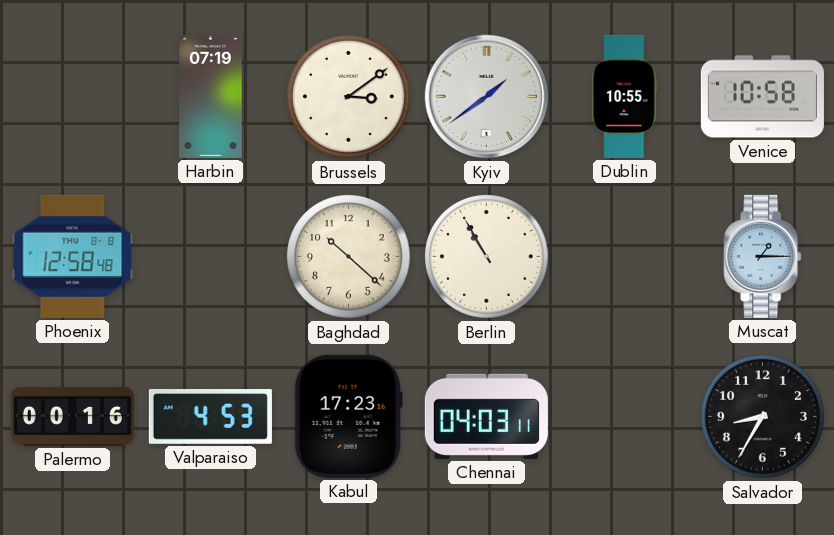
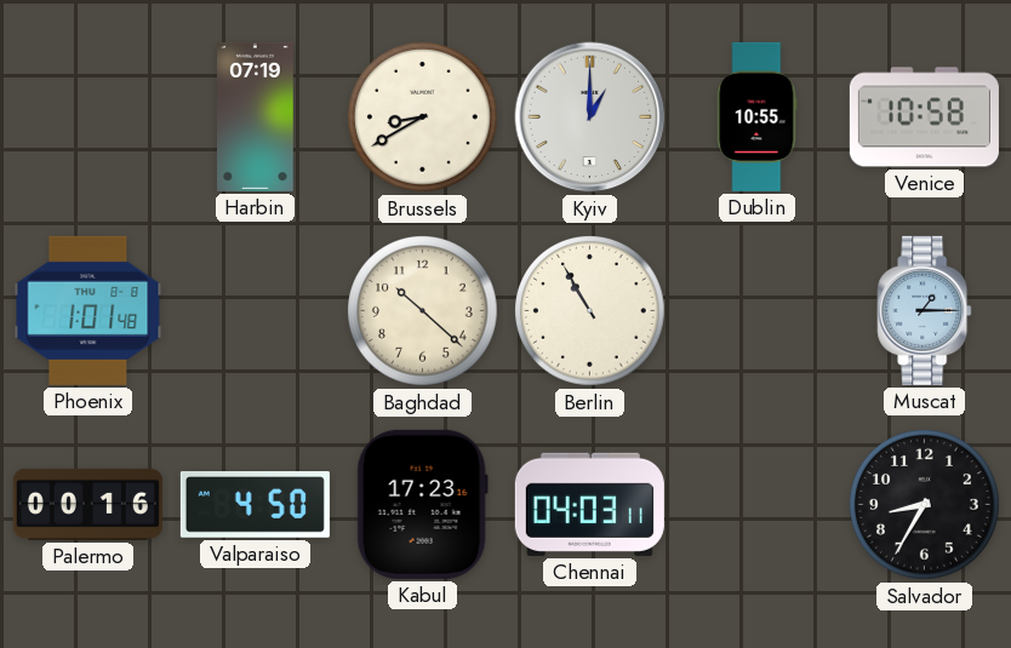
Brussels: 3:09 -> 8:40 (423, 117)
Kyiv: 1:39 -> 1:00 (590, 117)
Phoenix: 12:58 -> 1:01 (88, 310)
Valparaiso: 4:53 -> 4:50 (255, 505)
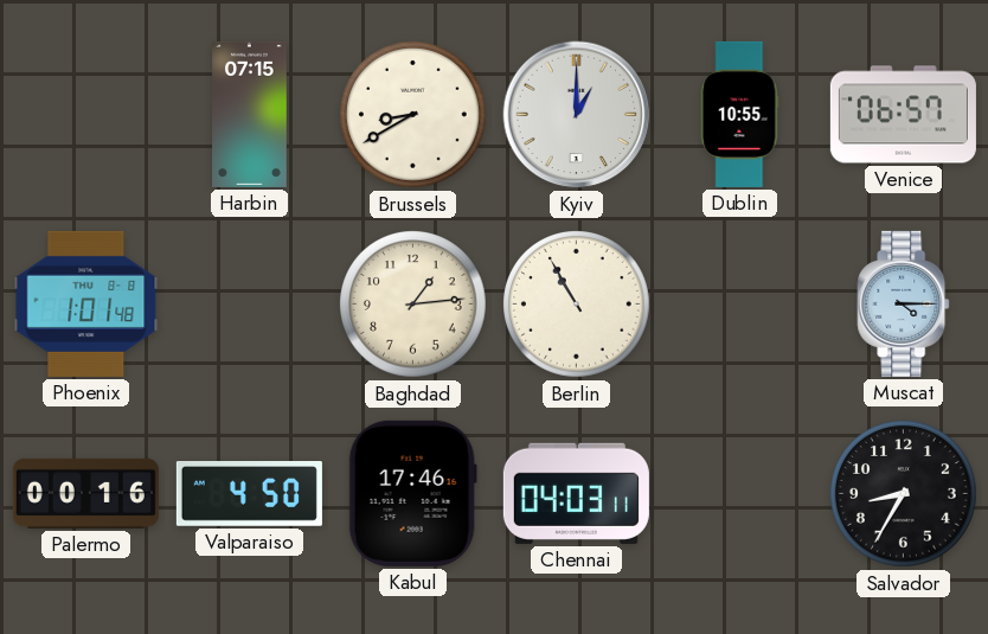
Harbin: 07:19 -> 07:15 (250, 114)
Venice: 10:58 -> 06:57 (903, 115)
Baghdad: 10:22 -> 1:14 (413, 305)
Muscat: 1:15 -> 4:15 (904, 303)
Kabul: 17:23 -> 17:46 (412, 493)
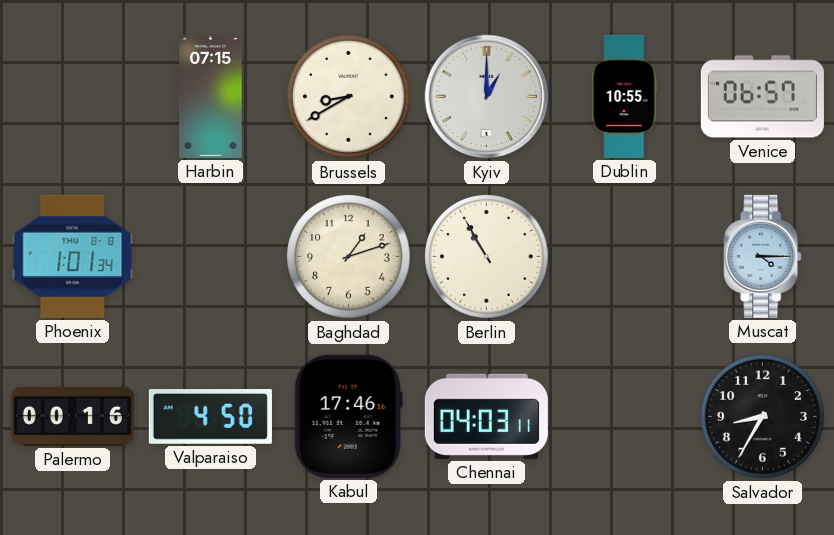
Phoenix: 1:01:48 -> 1:01:34 (73, 256)
Baghdad: 1:14 -> 1:12 (349, 257)
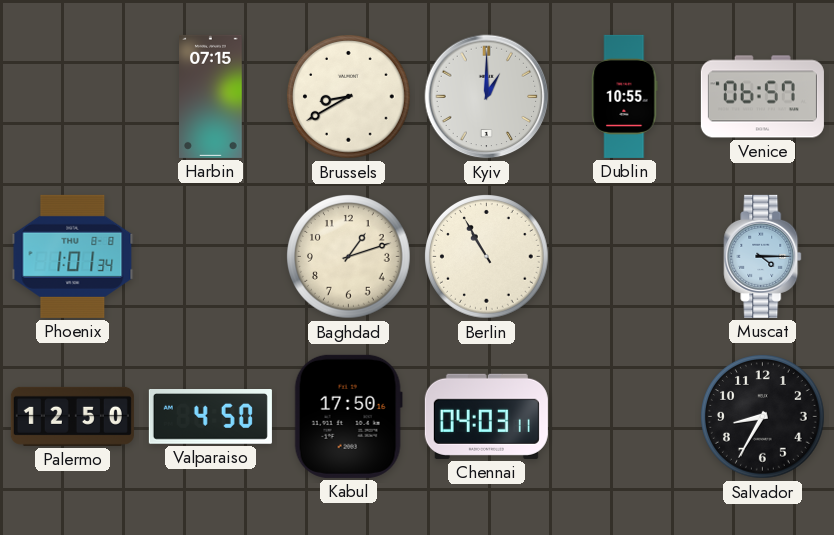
Palermo: 00:16 -> 12:50 (72, 416)
Kabul: 17:46 -> 17:50 (348, 416)
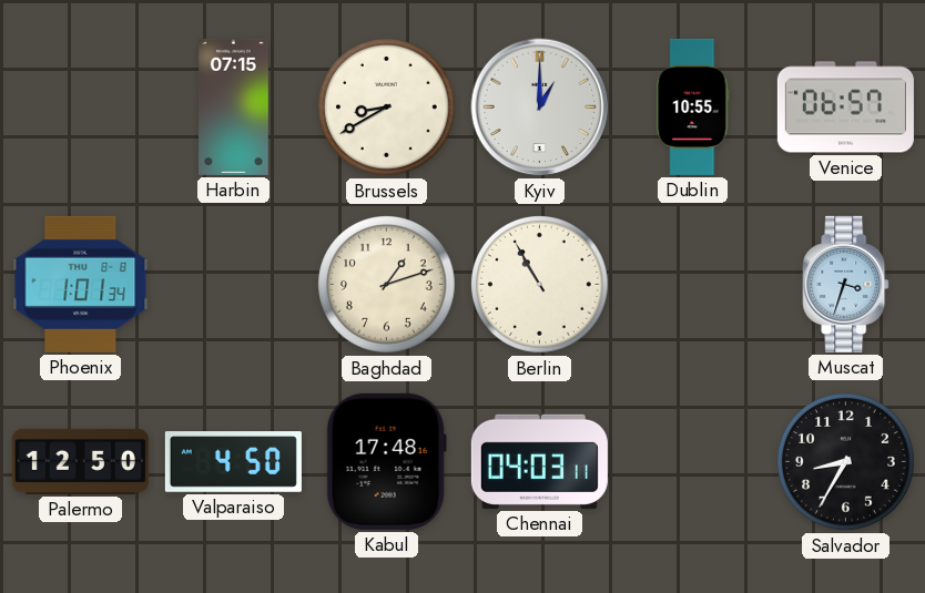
Muscat: 4:15 -> 3:33 (846, 284)
Kabul: 17:50 -> 17:48 (386, 461)
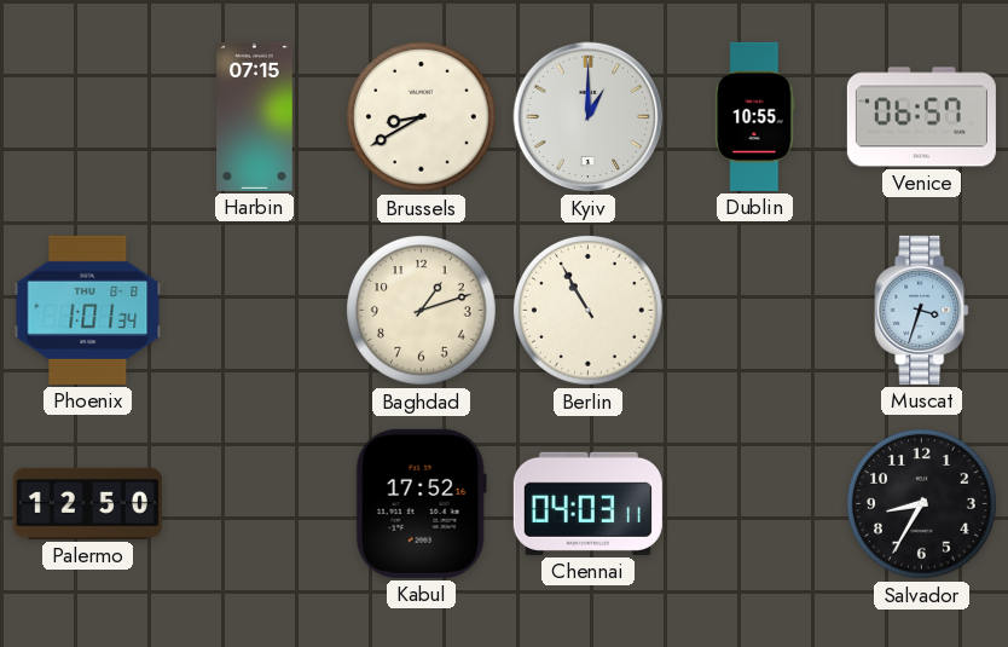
Valparaiso: 4:50 -> none (233, 462)
Kabul: 17:48 -> 17:52 (421, 503)
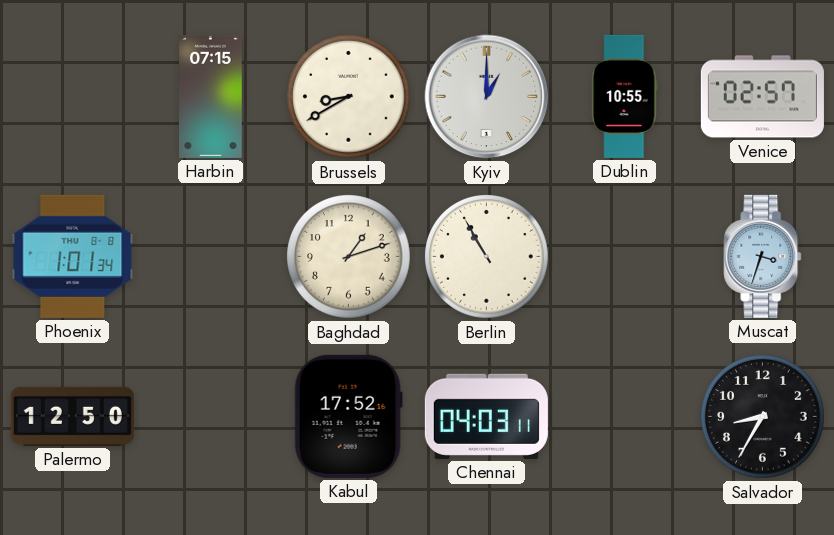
Venice: 06:57 -> 02:57 (762, 97)
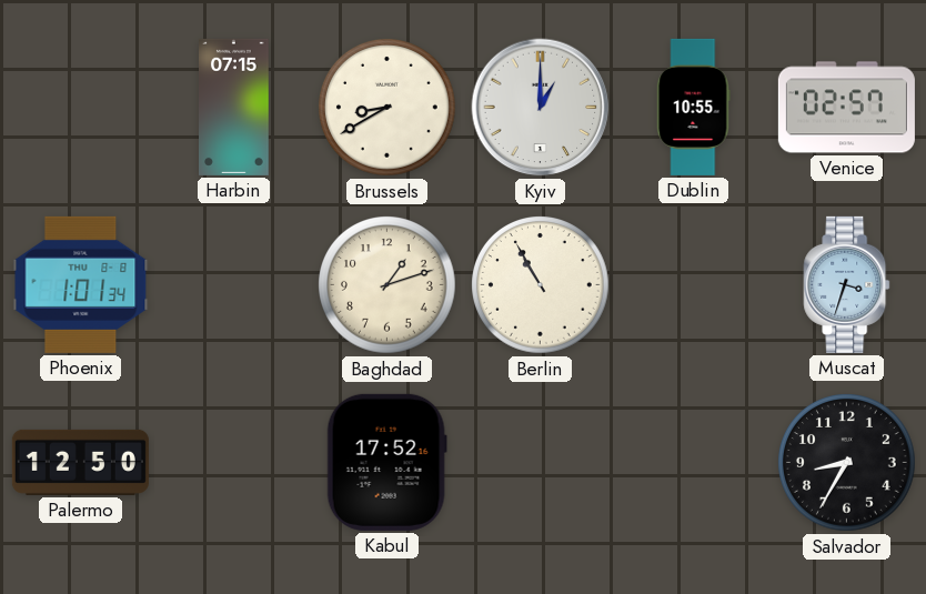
Chennai: 04:03 -> none (486, 416)
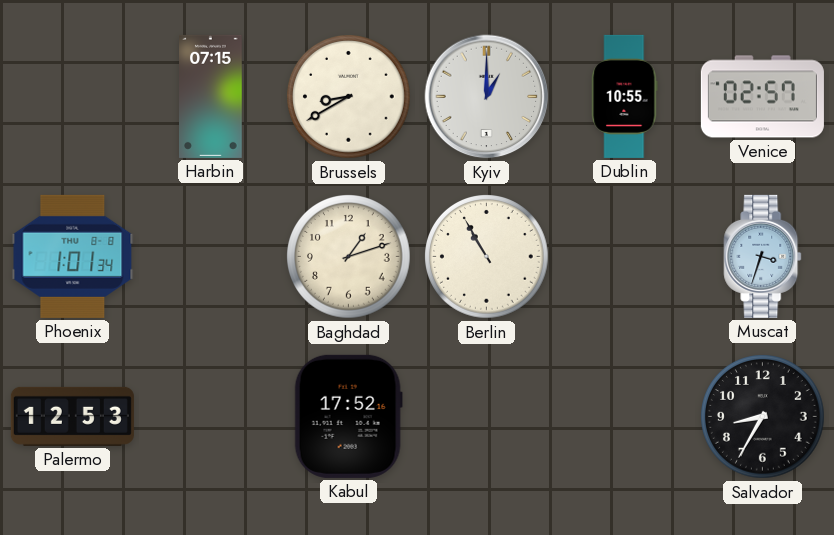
Palermo: 12:50 -> 12:53 (72, 416)
